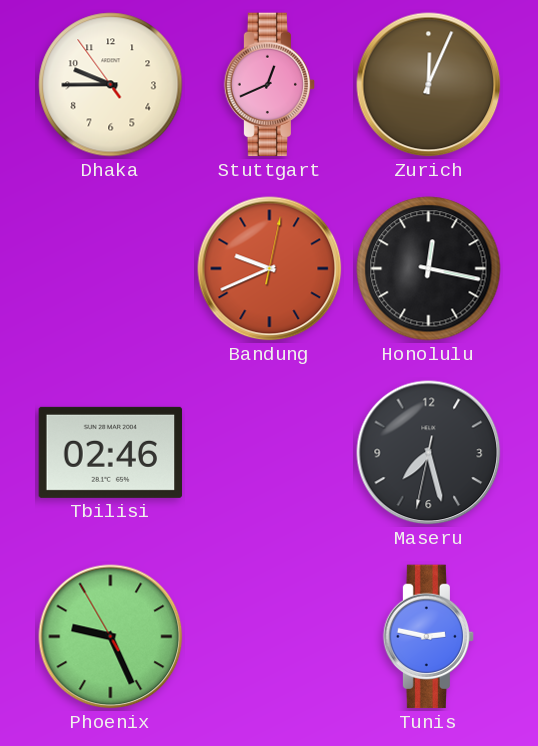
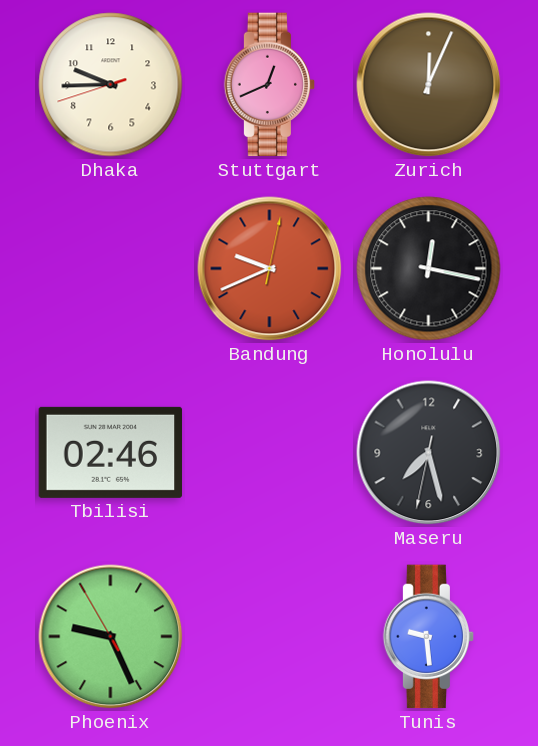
Dhaka: 9:44:54 -> 9:44:42 (111, 85)
Tunis: 2:47 -> 9:29 (429, 637)
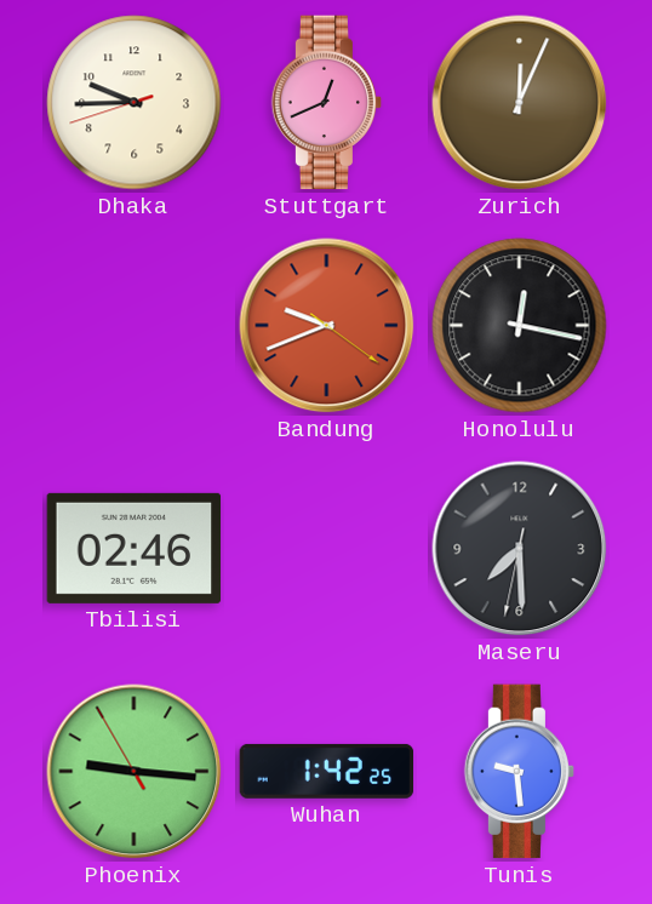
Bandung: 9:41:02 -> 9:41:21 (327, 326)
Maseru: 7:27 -> 7:29 (520, 549)
Phoenix: 9:25 -> 9:15 (135, 772)
Wuhan: none -> 1:42 (327, 771)
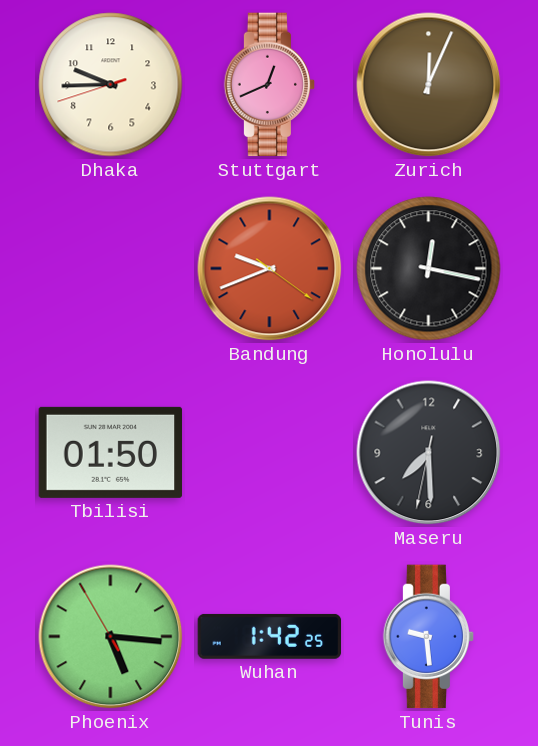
Tbilisi: 02:46 -> 01:50 (111, 452)
Phoenix: 9:15 -> 5:15 (111, 637)
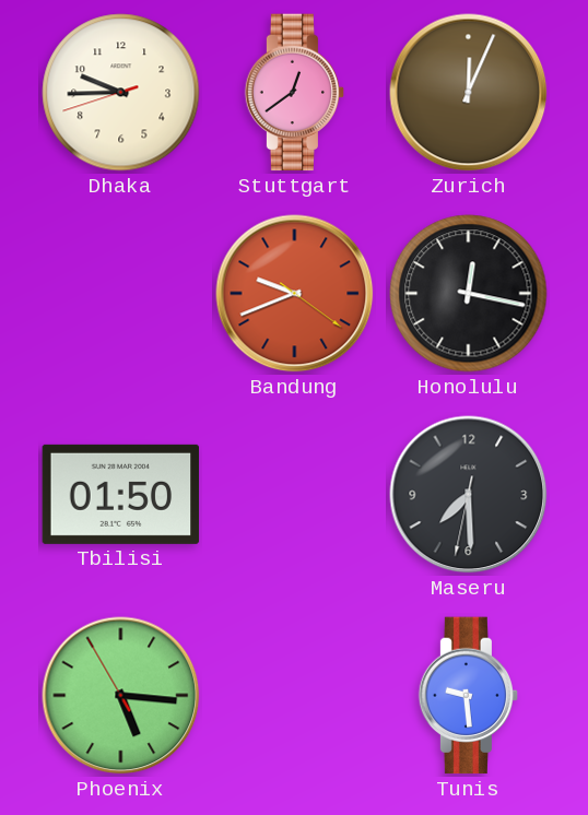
Stuttgart: 12:41 -> 12:39 (295, 93)
Wuhan: 1:42 -> none (270, 636)
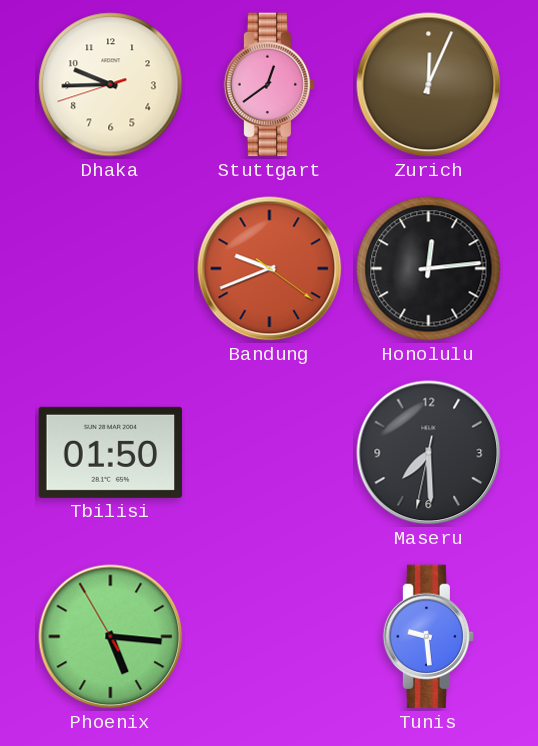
Honolulu: 12:17 -> 12:14 (429, 269)
